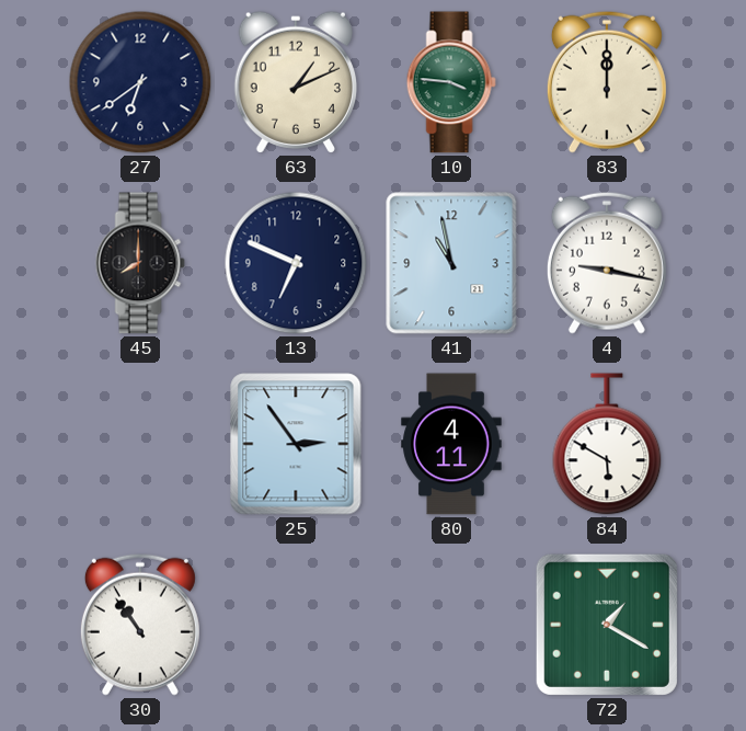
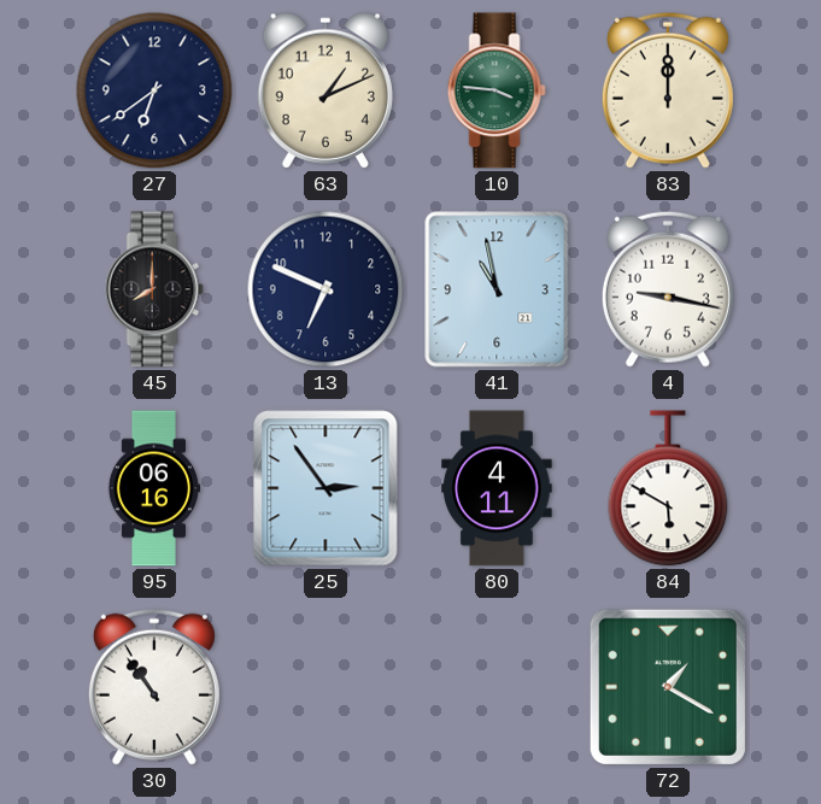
95: none -> 06:16 (153, 488)
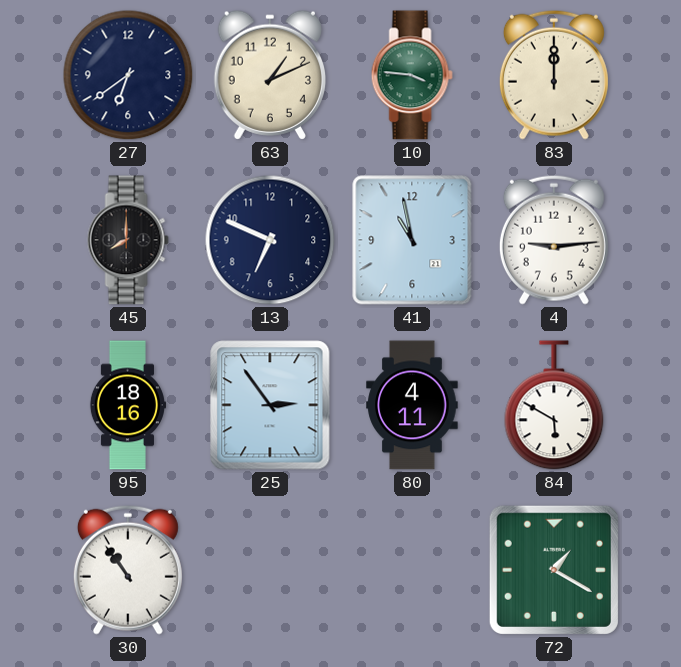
4: 9:17 -> 9:14 (554, 240)
95: 06:16 -> 18:16 (127, 405)
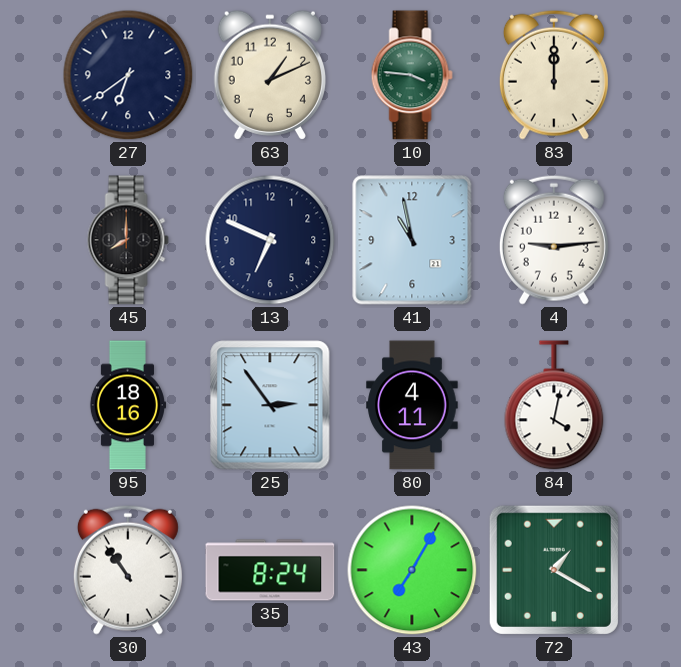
84: 5:50 -> 4:02 (554, 405)
35: none -> 8:24 (270, 570)
43: none -> 7:05 (412, 570)
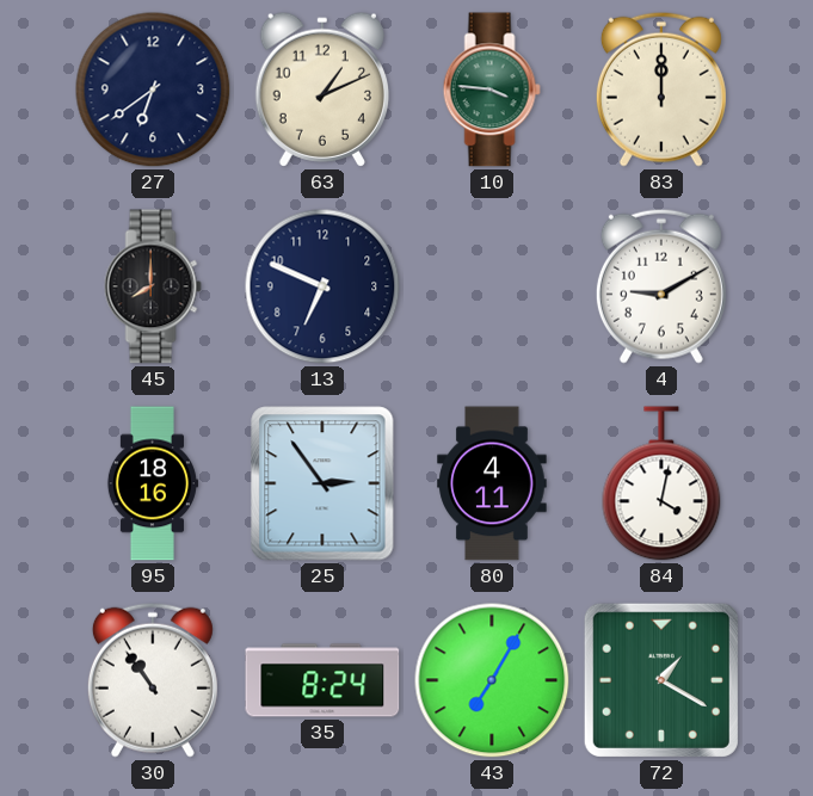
41: 10:58 -> none (412, 240)
4: 9:14 -> 9:10 (661, 286)
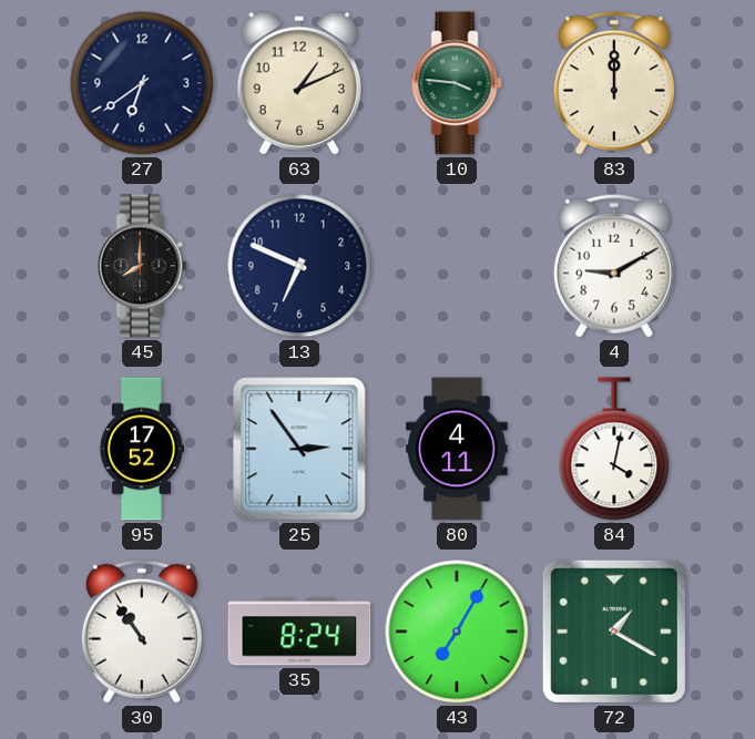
95: 18:16 -> 17:52 (141, 449)
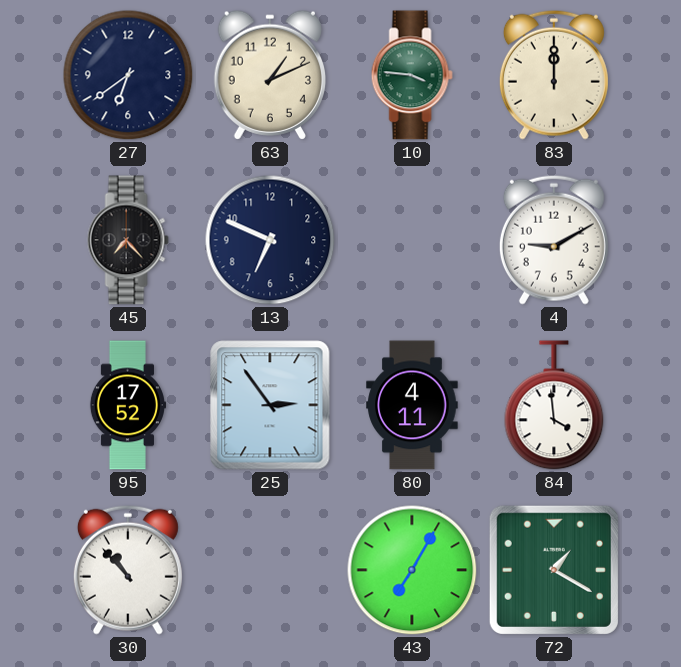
45: 8:00 -> 7:23 (128, 240)
84: 4:02 -> 3:59 (554, 405)
30: 10:54 -> 10:53 (128, 570)
35: 8:24 -> none (299, 632)
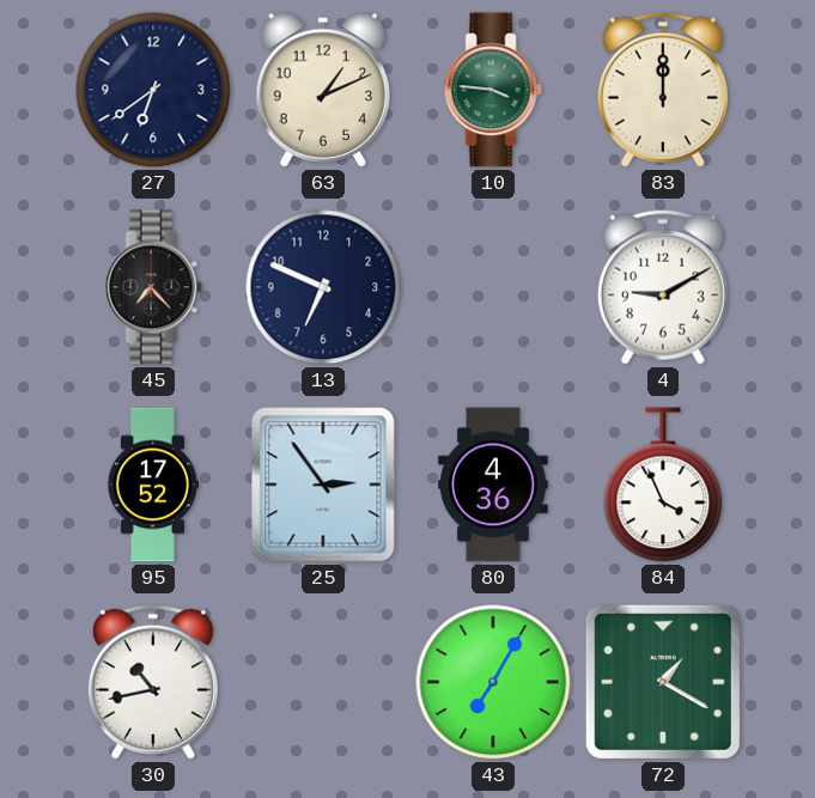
80: 4:11 -> 4:36 (493, 485)
84: 3:59 -> 3:56 (663, 485)
30: 10:53 -> 10:43 (153, 682)
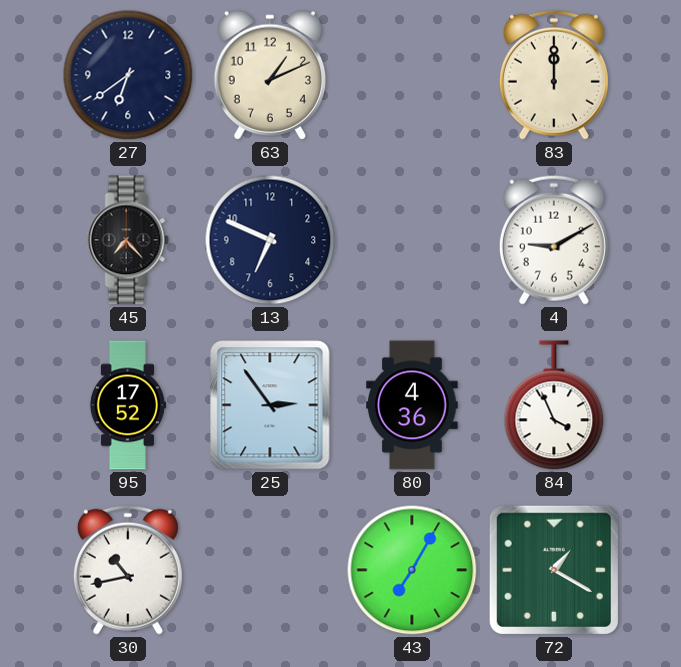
10: 3:46 -> none (493, 90)
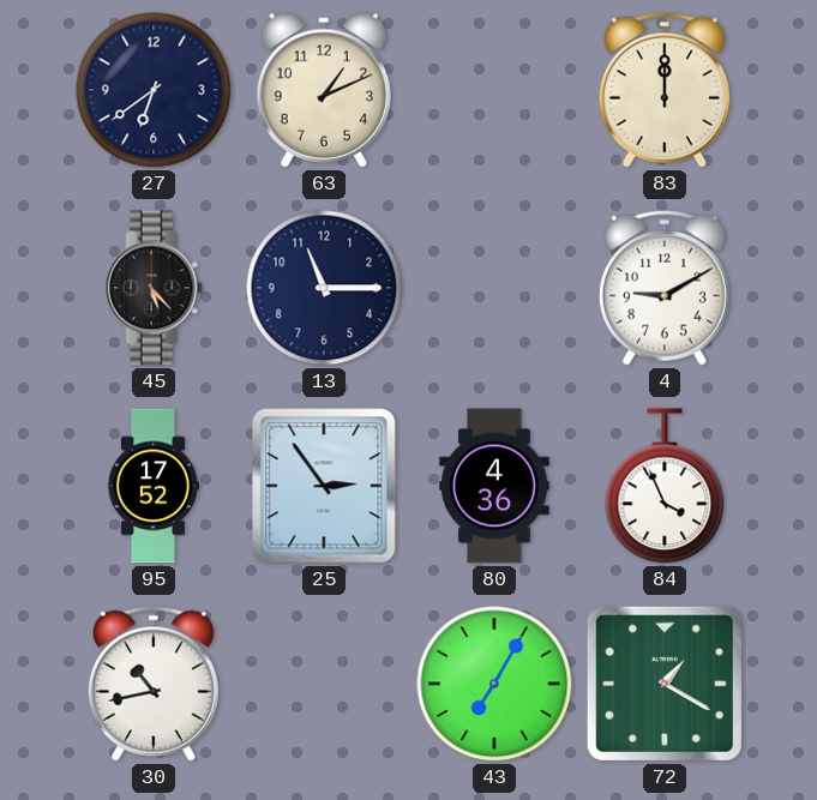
45: 7:23 -> 5:23 (154, 288)
13: 6:49 -> 11:15 (324, 288)
